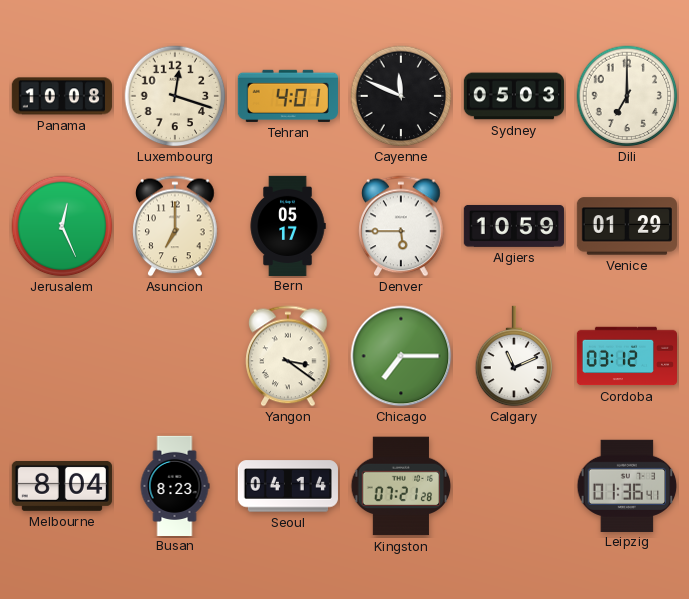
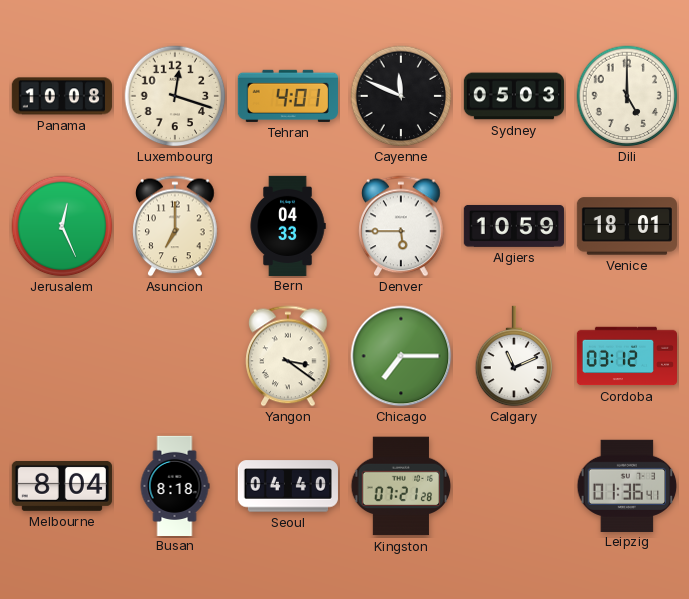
Dili: 7:00 -> 5:00 (627, 96)
Bern: 05:17 -> 04:33 (288, 225)
Venice: 01:29 -> 18:01 (626, 226)
Busan: 8:23 -> 8:18 (175, 485)
Seoul: 04:14 -> 04:40 (288, 486)
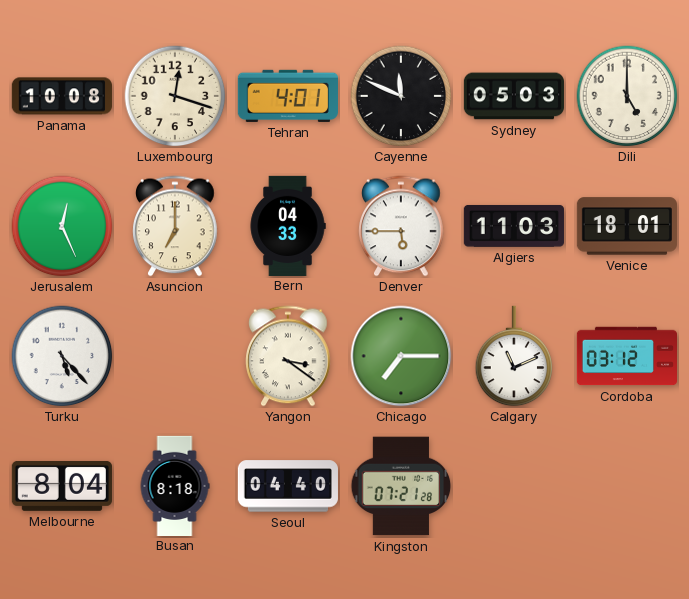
Algiers: 10:59 -> 11:03 (514, 226)
Turku: none -> 5:23 (62, 356)
Leipzig: 01:36 -> none (627, 485)
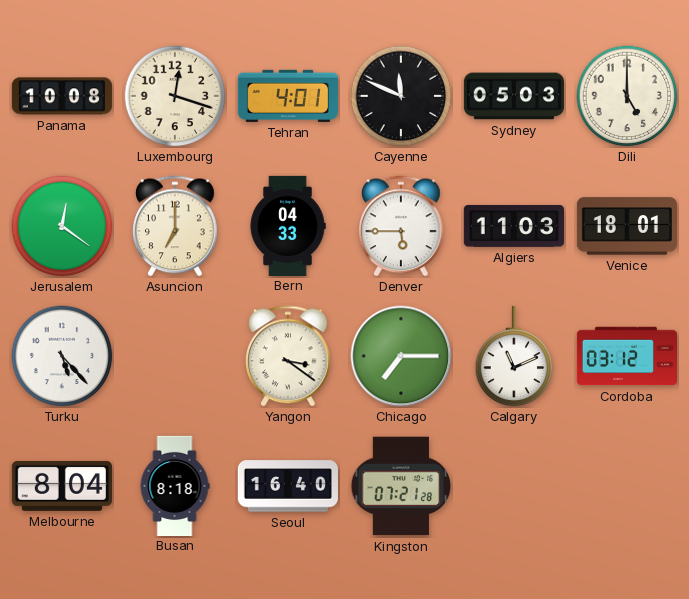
Jerusalem: 12:26 -> 12:21 (62, 226)
Seoul: 04:40 -> 16:40 (288, 486)
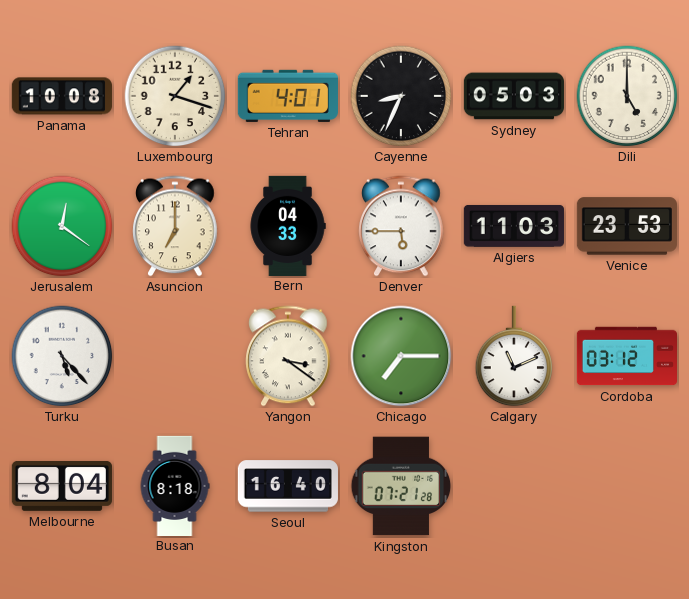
Luxembourg: 12:18 -> 1:18 (175, 96)
Cayenne: 11:49 -> 8:34 (401, 96)
Venice: 18:01 -> 23:53 (626, 226)
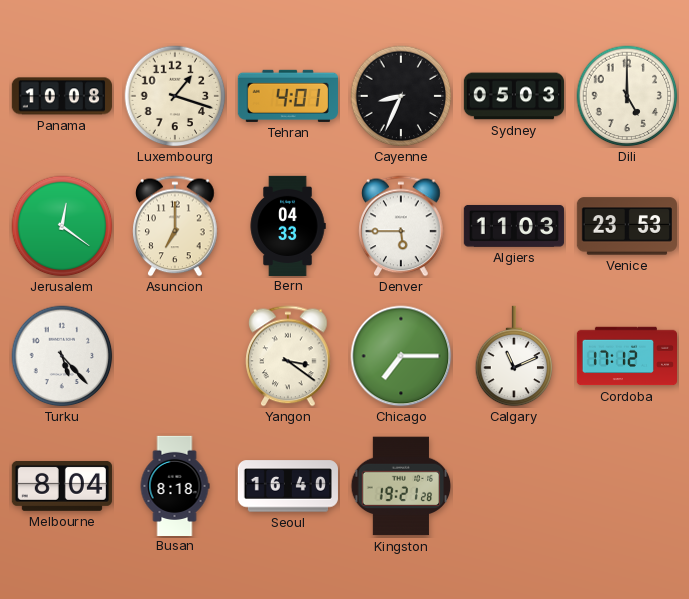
Cordoba: 03:12 -> 17:12 (626, 356)
Kingston: 07:21 -> 19:21 (401, 486)
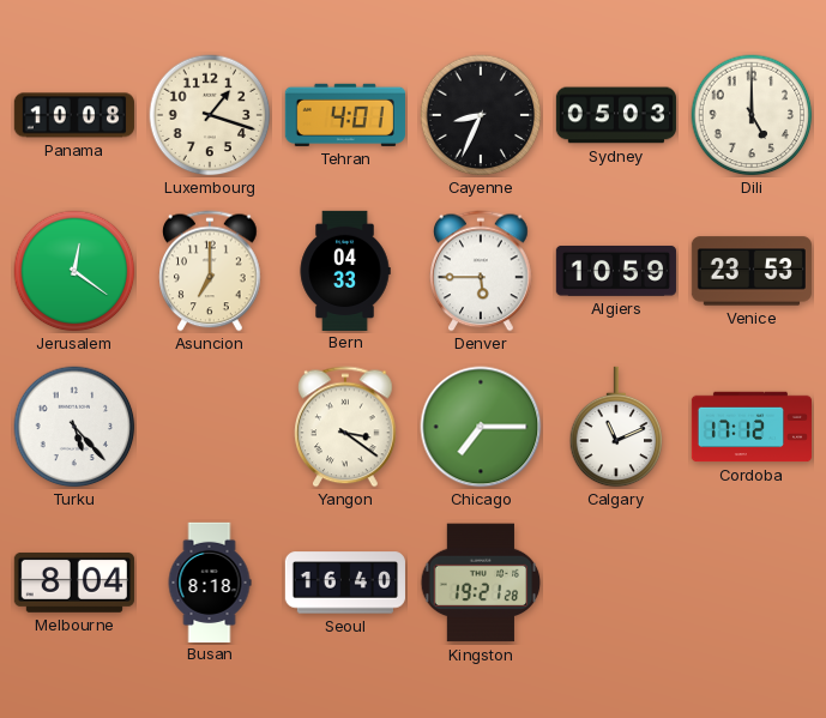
Algiers: 11:03 -> 10:59 (616, 271)
